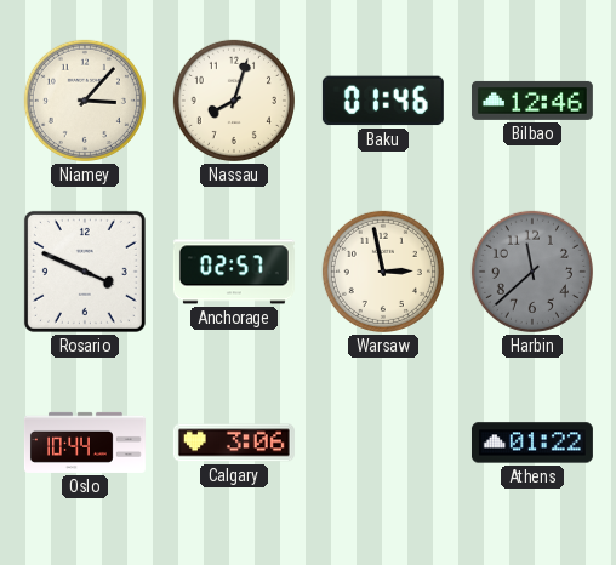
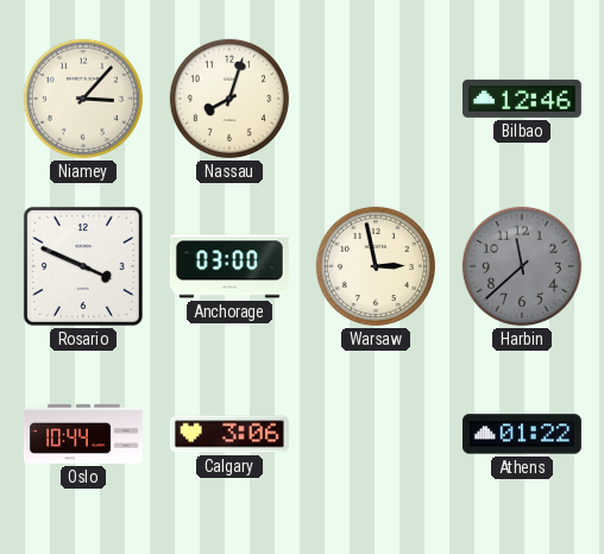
Baku: 01:46 -> none (383, 101)
Anchorage: 02:57 -> 03:00 (229, 266)
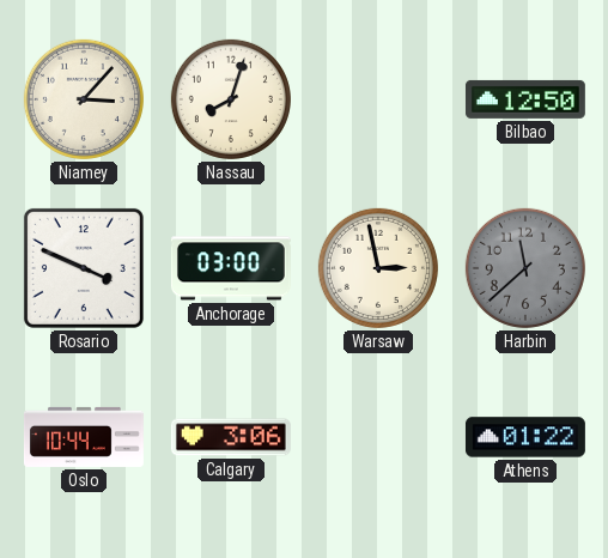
Bilbao: 12:46 -> 12:50 (525, 99)
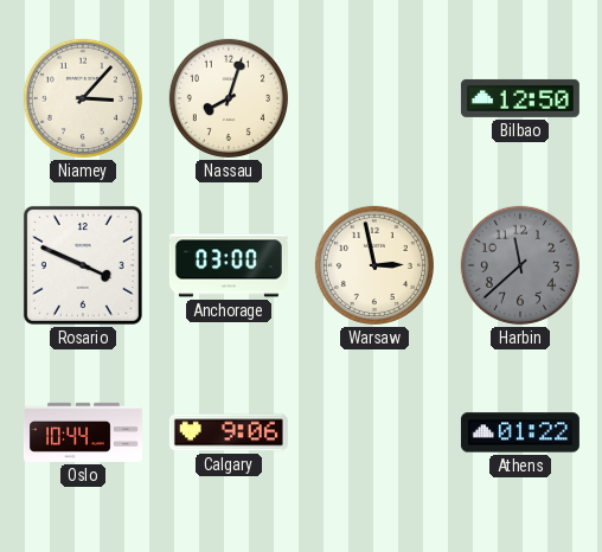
Calgary: 3:06 -> 9:06 (229, 432)
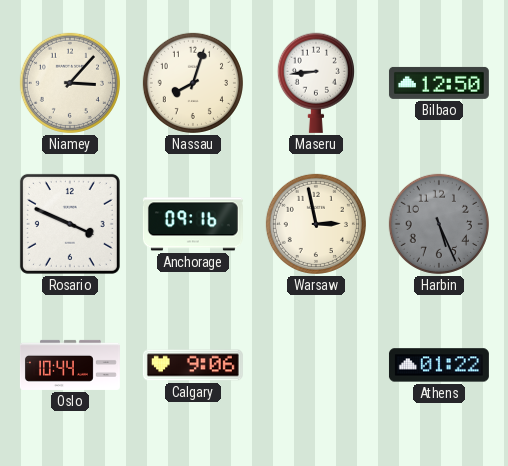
Maseru: none -> 8:44 (316, 83)
Anchorage: 03:00 -> 09:16 (193, 224)
Harbin: 11:38 -> 5:26 (439, 224)
